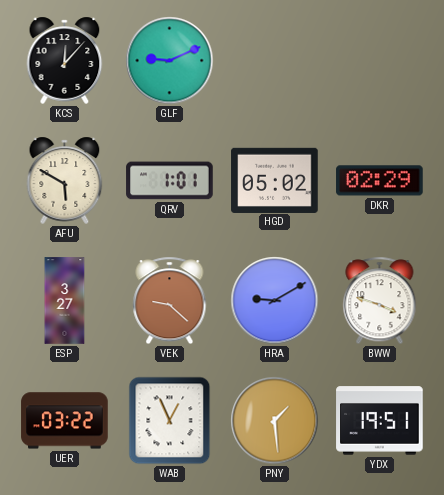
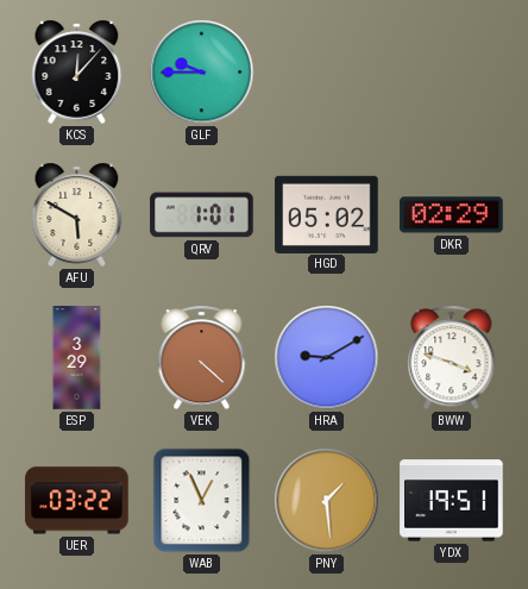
GLF: 9:11 -> 9:45 (202, 73)
ESP: 3:27 -> 3:29 (77, 358)
VEK: 9:22 -> 4:22 (202, 358)
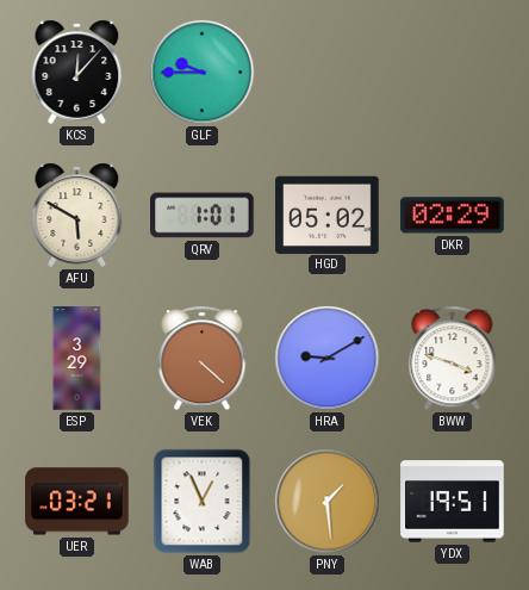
UER: 03:22 -> 03:21 (77, 502)
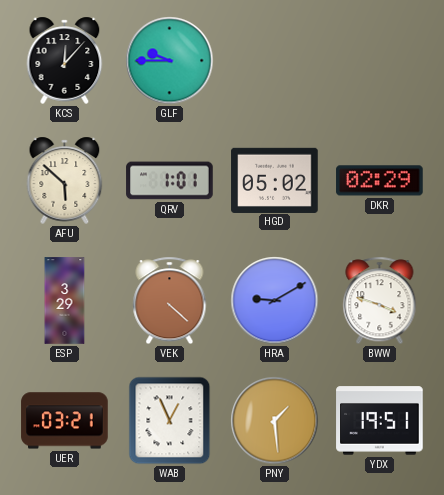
AFU: 5:50 -> 5:52 (65, 180)
